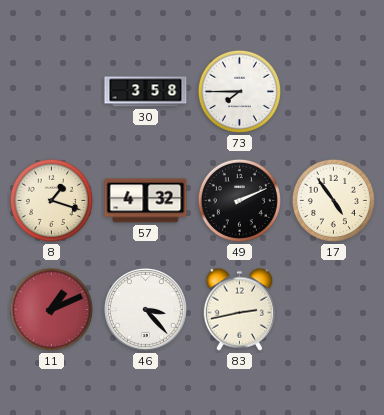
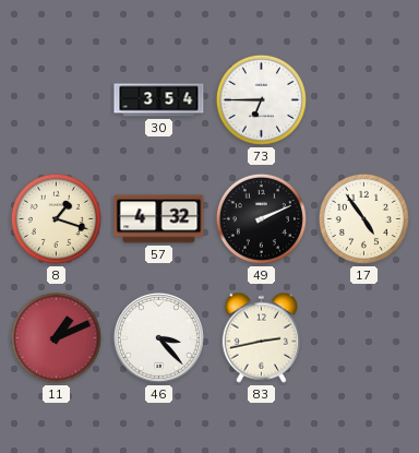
30: 3:58 -> 3:54 (159, 100)
73: 7:45 -> 6:45 (261, 99)
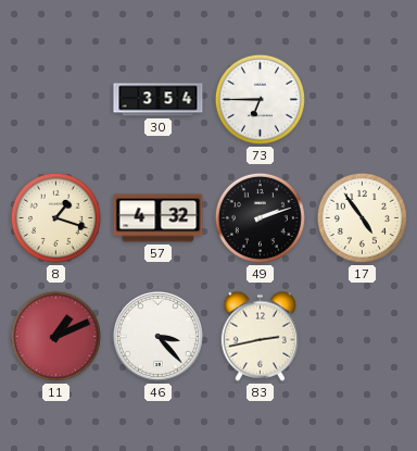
49: 2:11 -> 2:12 (260, 217)
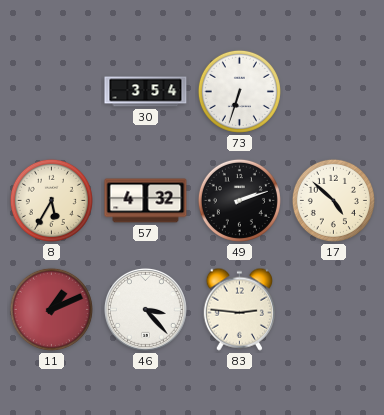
73: 6:45 -> 6:33 (239, 91)
8: 1:18 -> 5:35 (51, 200)
17: 4:54 -> 4:52 (333, 200)
83: 2:43 -> 2:46 (239, 309)
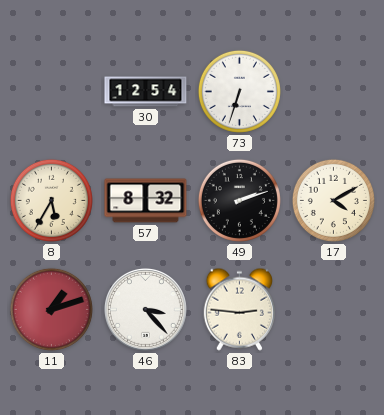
30: 3:54 -> 12:54 (146, 92)
57: 4:32 -> 8:32 (146, 201)
17: 4:52 -> 4:10 (333, 200)
11: 1:11 -> 1:12 (51, 309)
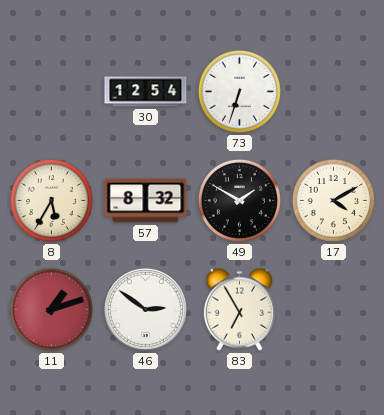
49: 2:12 -> 1:50 (239, 200)
46: 3:23 -> 2:51 (145, 309)
83: 2:46 -> 6:55 (239, 309)
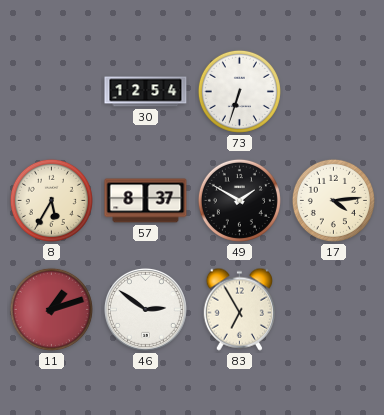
57: 8:32 -> 8:37 (146, 201)
17: 4:10 -> 4:14 (333, 200)
